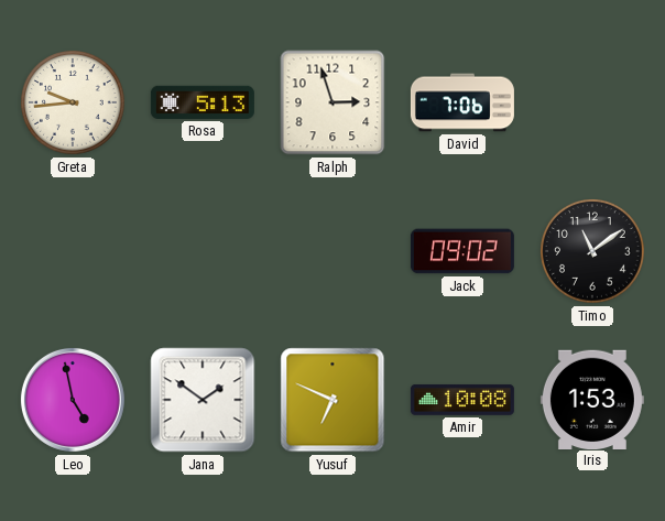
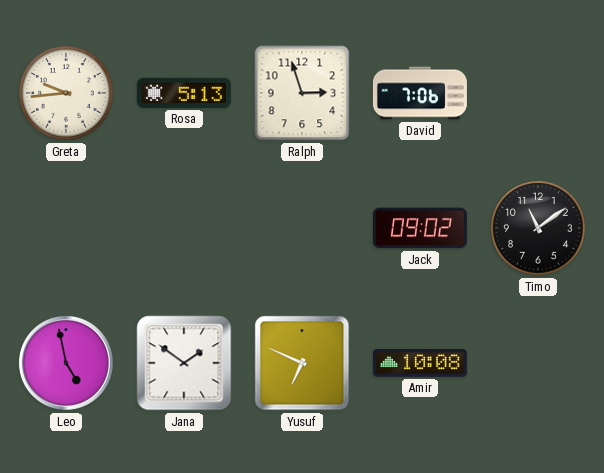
Iris: 1:53 -> none (592, 399)
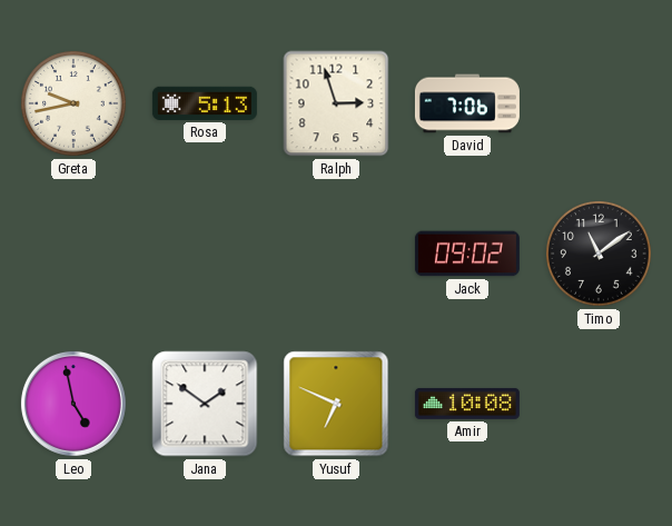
Greta: 9:44 -> 9:43 (75, 105)
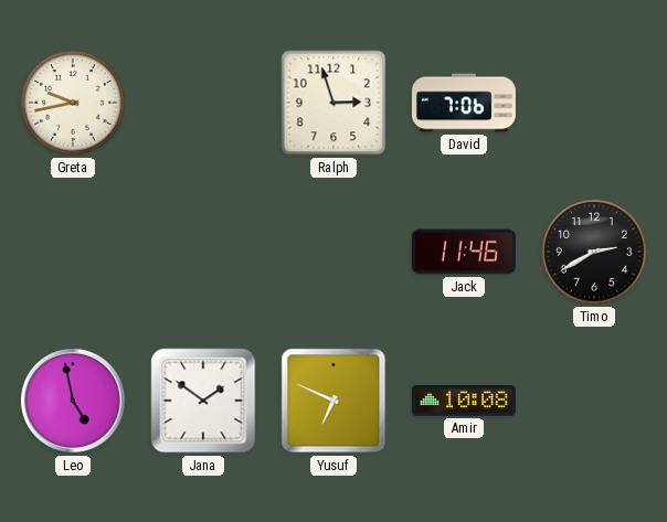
Rosa: 5:13 -> none (205, 103)
Jack: 09:02 -> 11:46 (464, 252)
Timo: 11:09 -> 2:40 (595, 253)
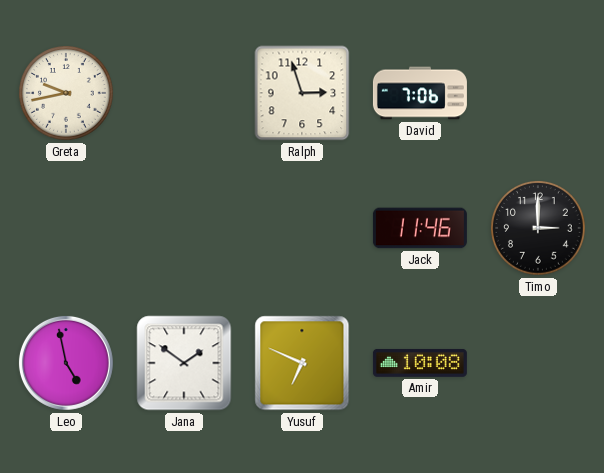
Timo: 2:40 -> 3:00 (539, 229)
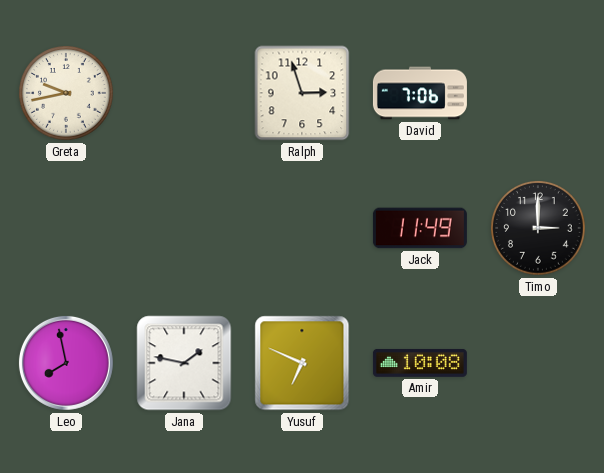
Jack: 11:46 -> 11:49 (420, 228)
Leo: 4:58 -> 7:58 (66, 363)
Jana: 1:51 -> 1:47 (184, 363)
